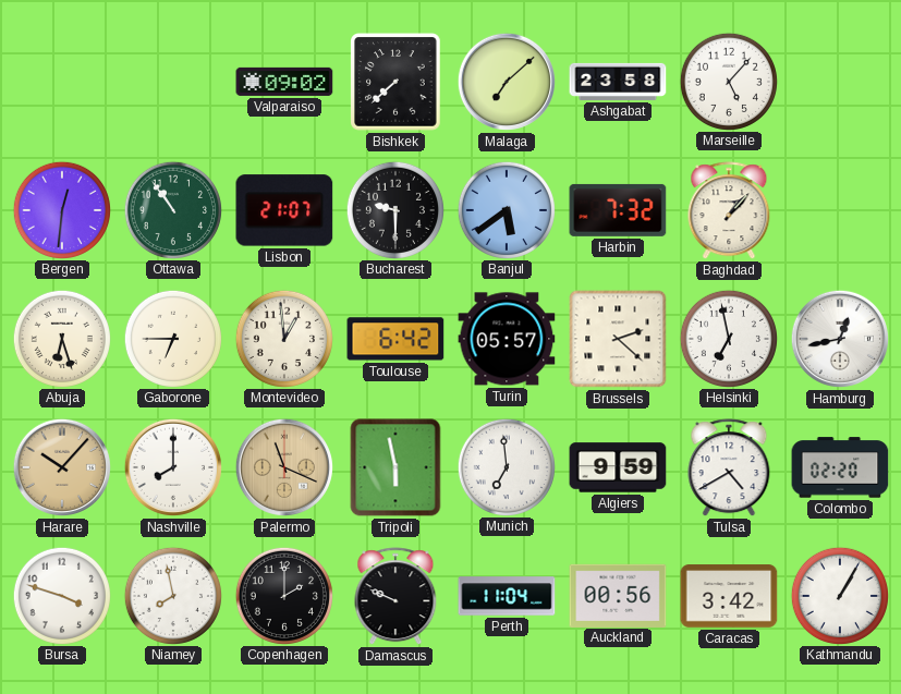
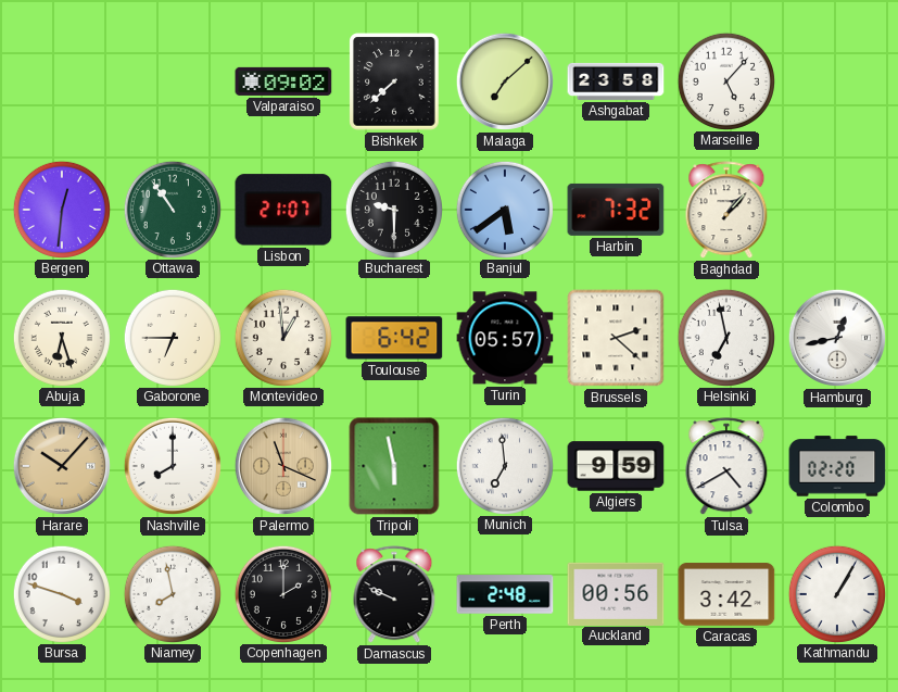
Perth: 11:04 -> 2:48 (505, 594)
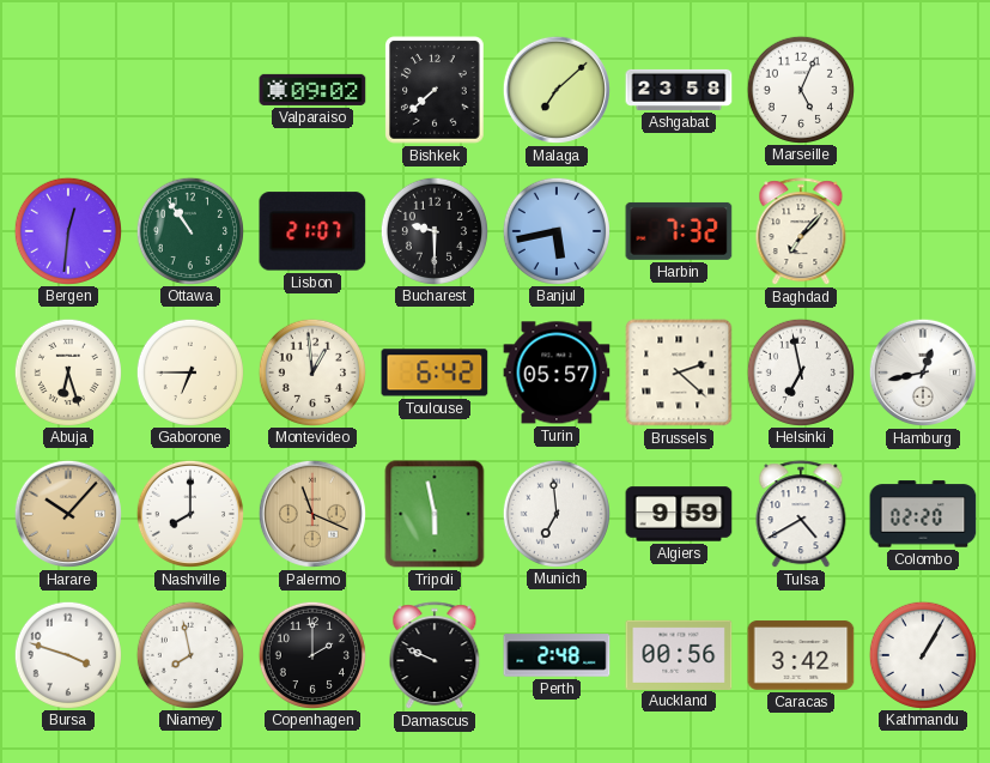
Marseille: 5:07 -> 5:04 (800, 89)
Banjul: 5:39 -> 5:43 (555, 230)
Baghdad: 1:07 -> 7:07 (801, 232)
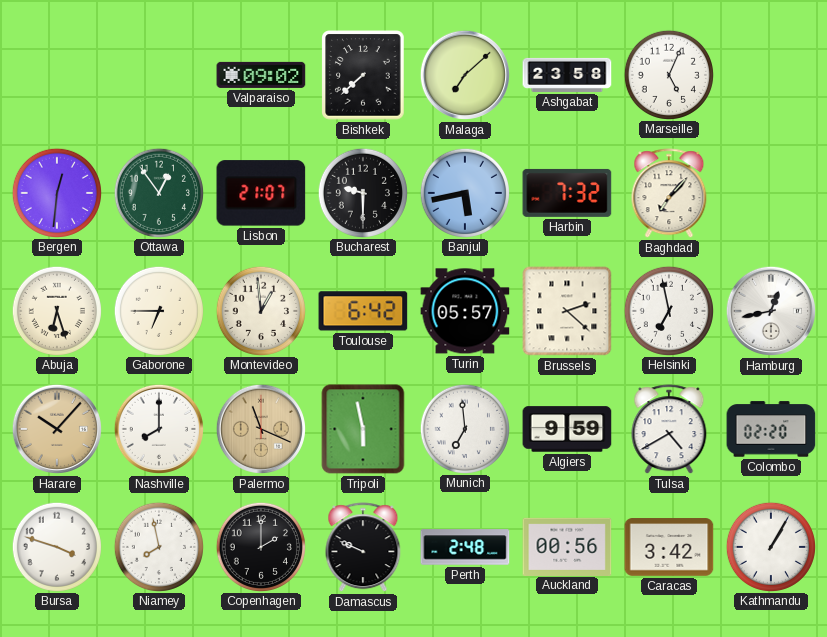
Ottawa: 10:54 -> 12:54 (158, 192)
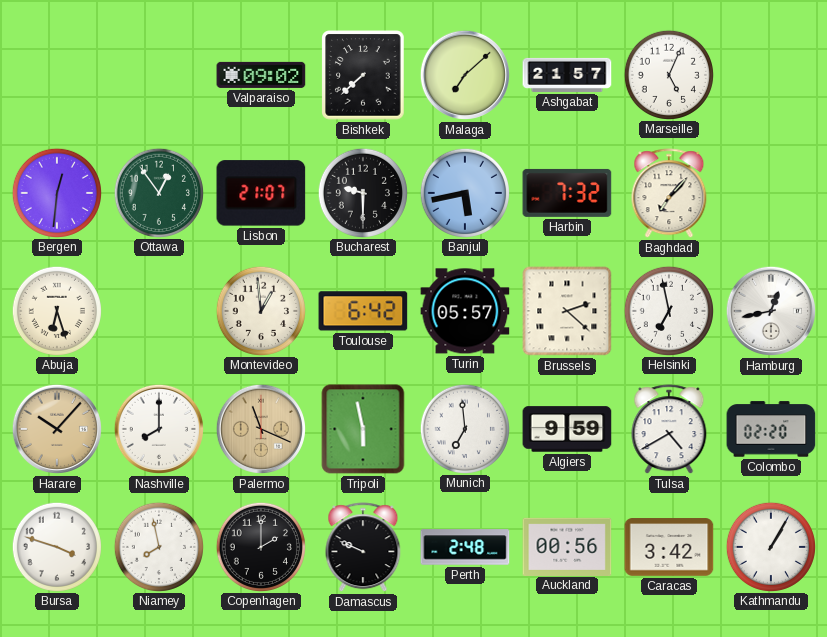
Ashgabat: 23:58 -> 21:57 (567, 75)
Gaborone: 6:45 -> none (158, 310)
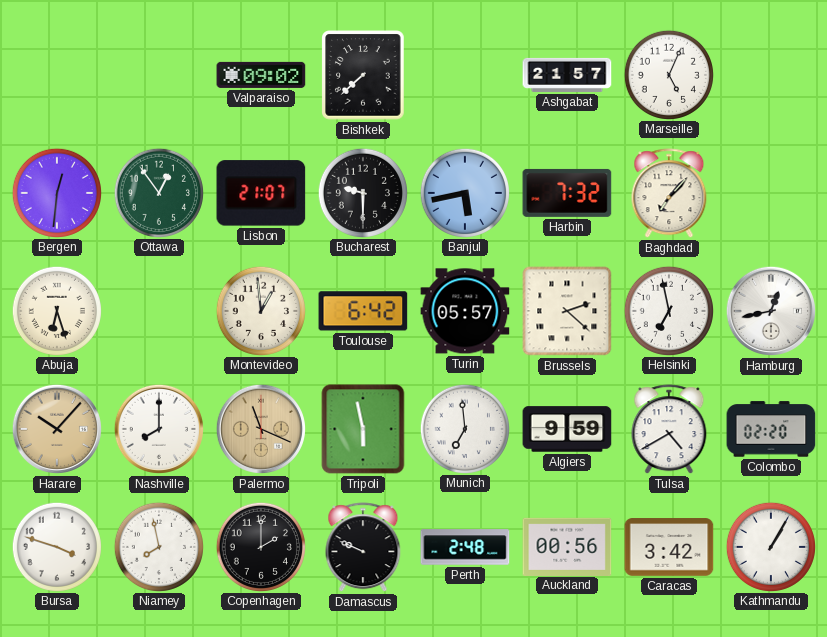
Malaga: 7:08 -> none (465, 75)
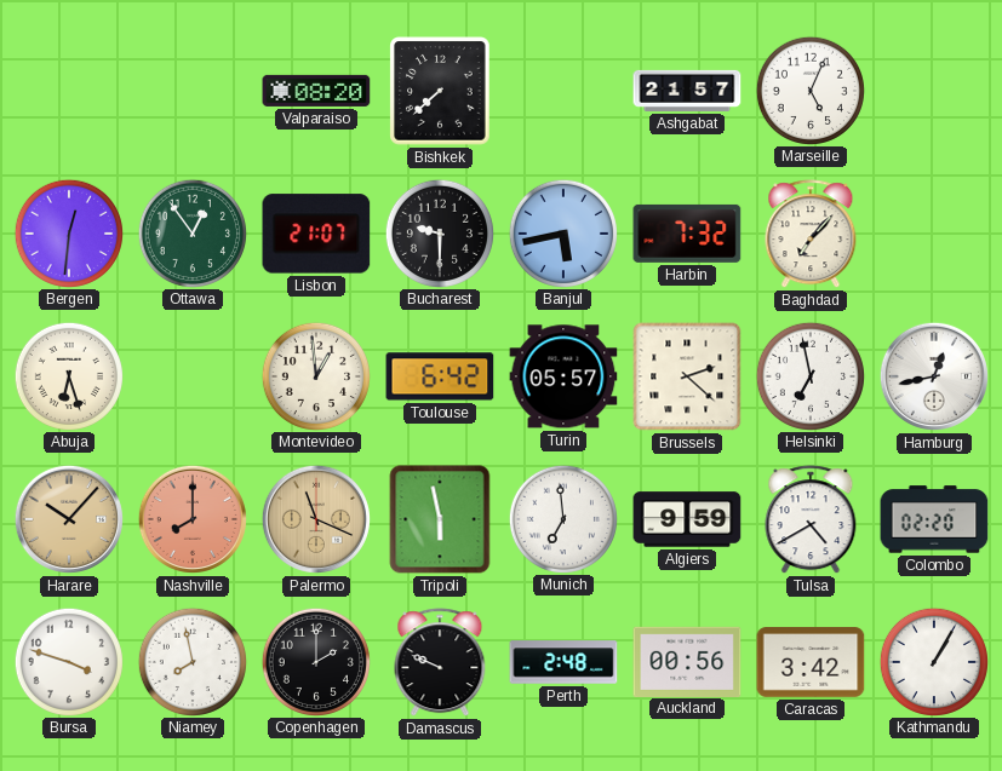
Valparaiso: 09:02 -> 08:20 (316, 91)
Nashville dial: white -> salmon (193, 519)
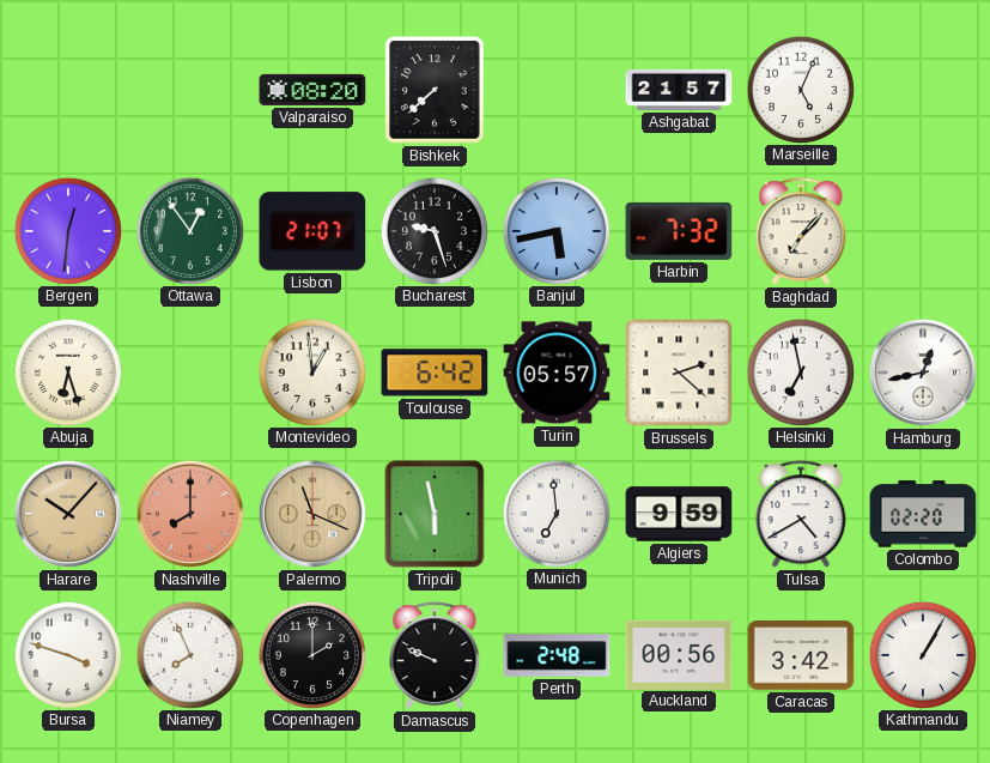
Bucharest: 9:30 -> 9:27 (433, 230)
Niamey: 7:58 -> 7:56 (189, 654)
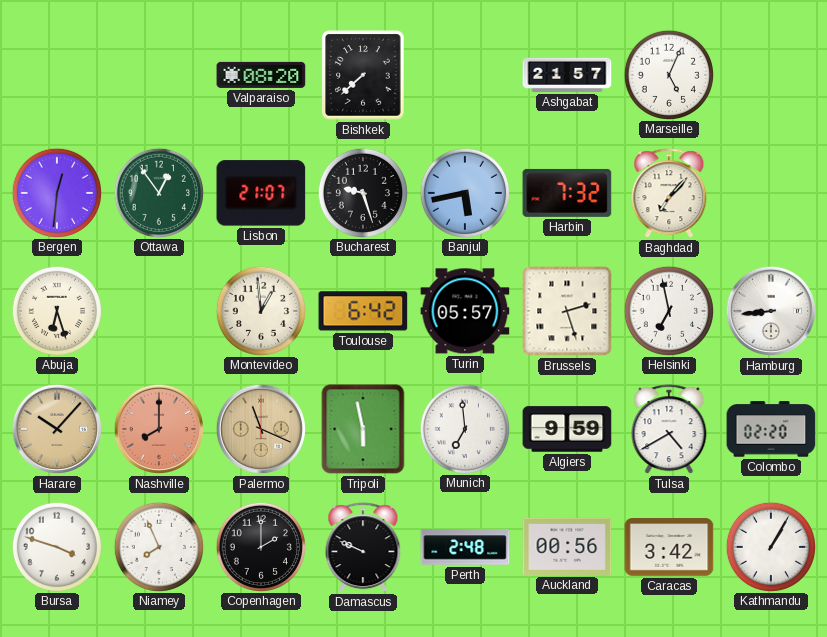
Brussels: 2:22 -> 2:27 (567, 311)
Hamburg: 12:43 -> 8:44 (771, 311)
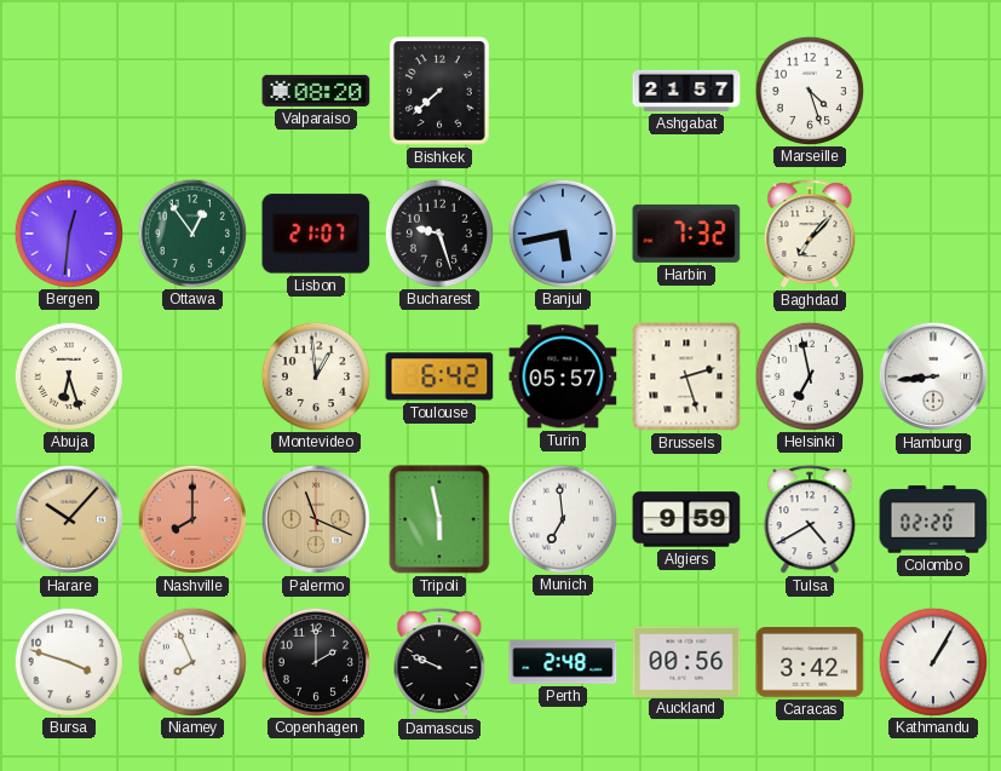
Marseille: 5:04 -> 4:27 (809, 90)
